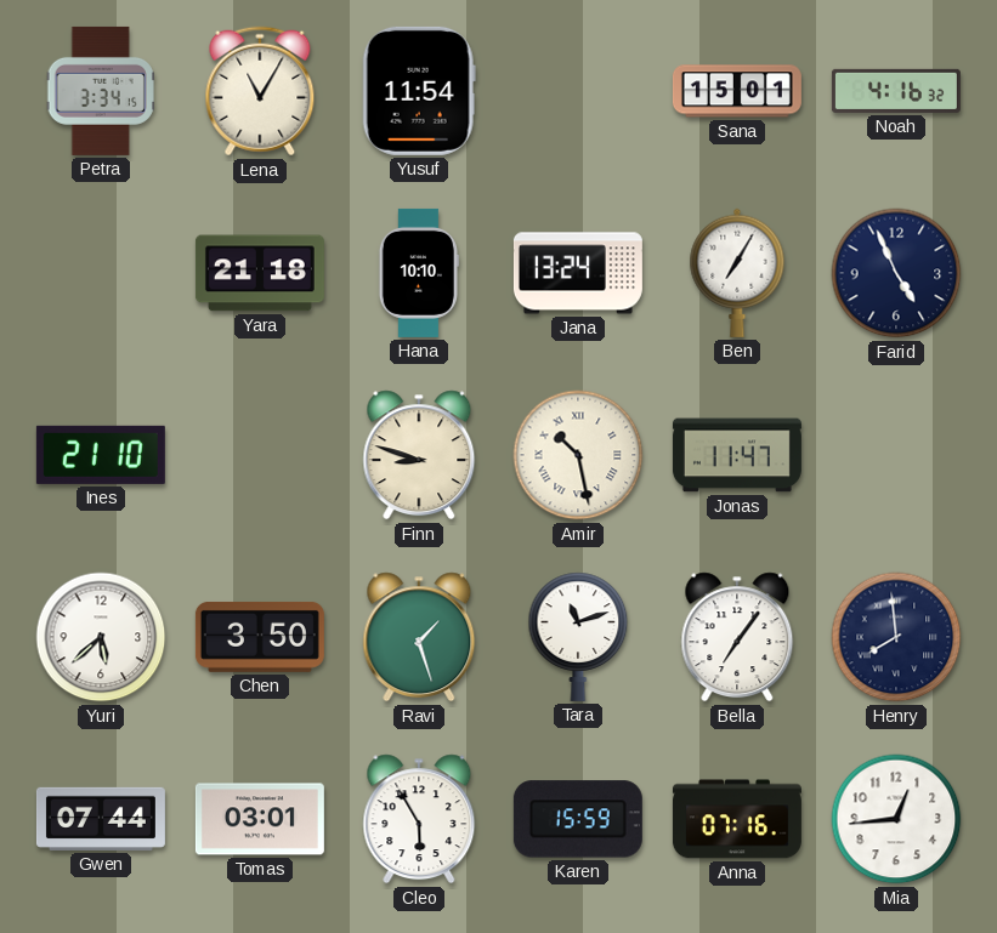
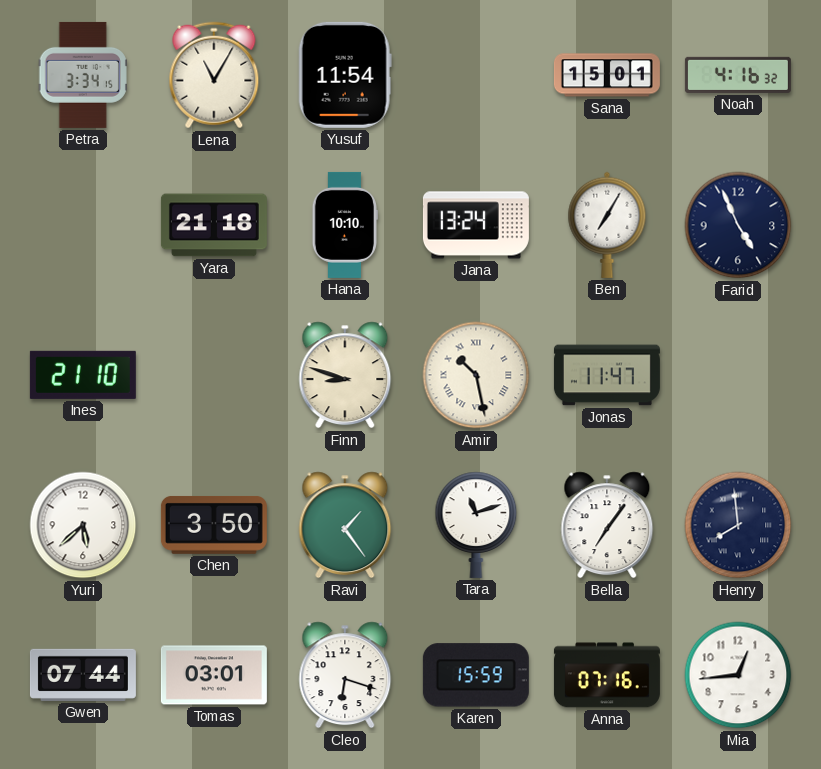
Ravi: 1:27 -> 1:24 (345, 525)
Cleo: 5:55 -> 6:18 (345, 675)
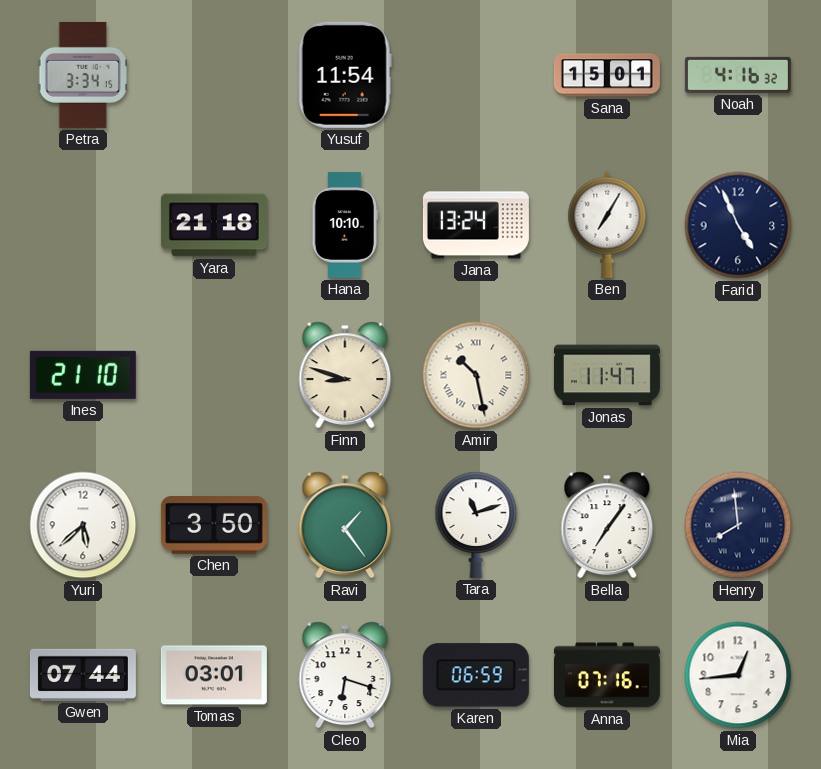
Lena: 11:05 -> none (214, 75)
Karen: 15:59 -> 06:59 (476, 675)
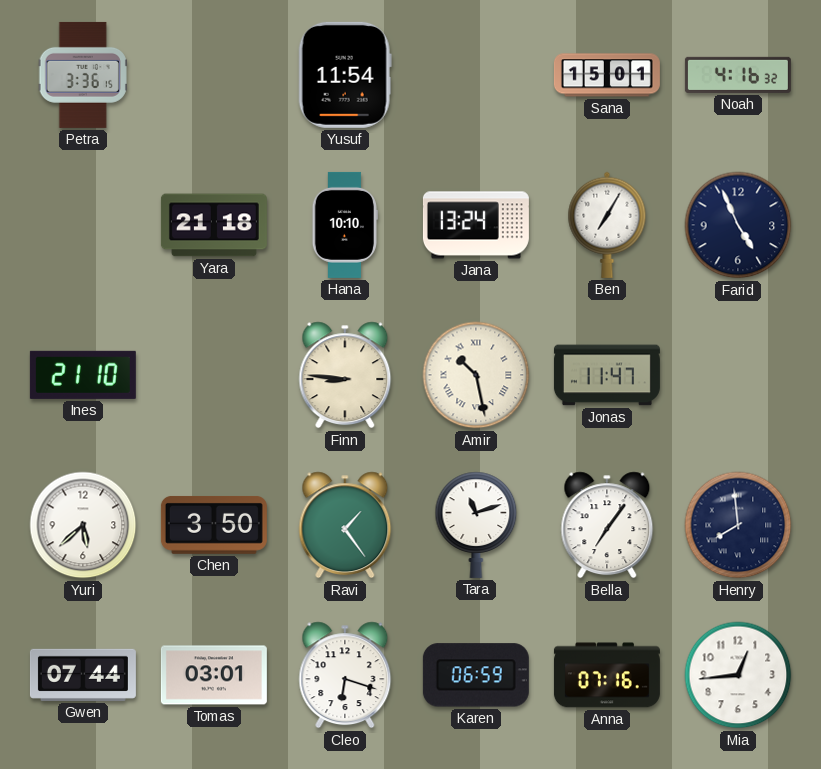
Petra: 3:34 -> 3:36 (83, 75)
Finn: 8:48 -> 8:46 (345, 375)
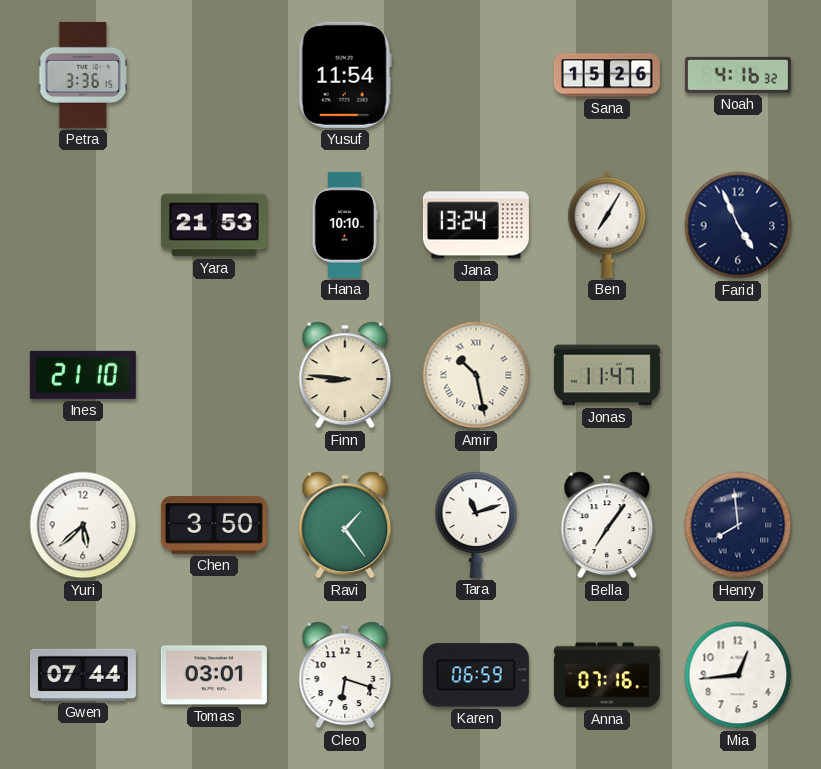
Sana: 15:01 -> 15:26 (607, 75)
Yara: 21:18 -> 21:53 (214, 225)
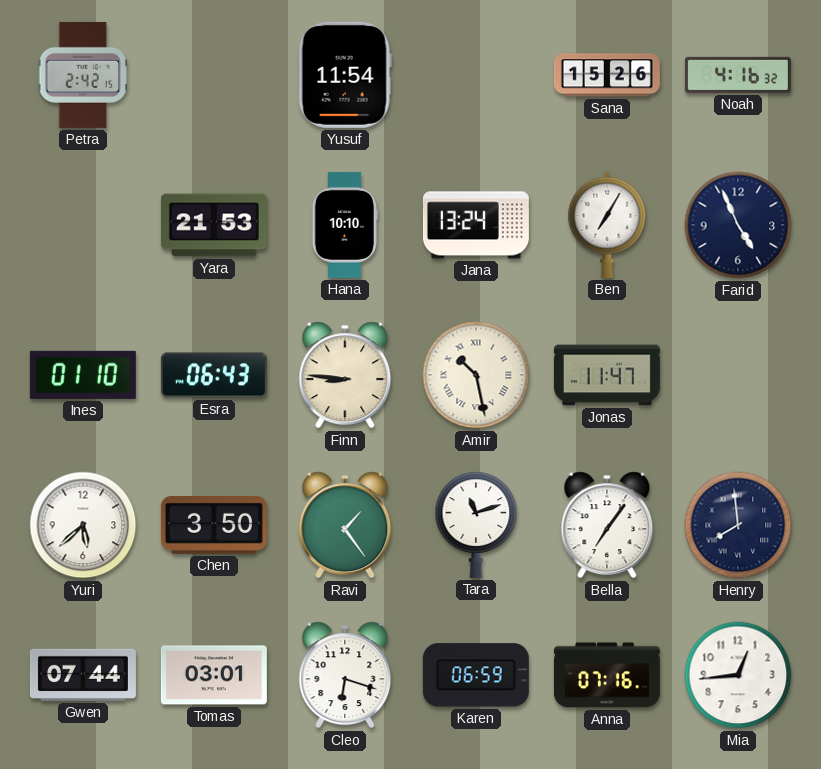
Petra: 3:36 -> 2:42 (83, 75)
Ines: 21:10 -> 01:10 (83, 375)
Esra: none -> 06:43 (214, 375)
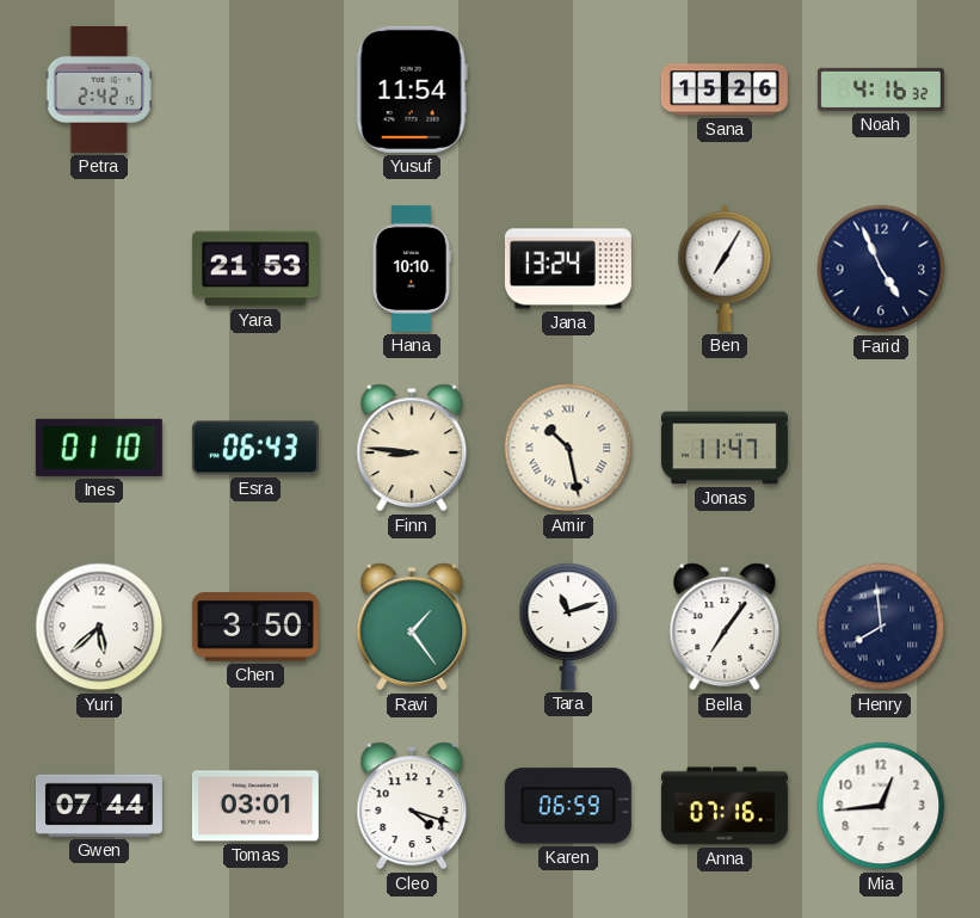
Cleo: 6:18 -> 4:18 (412, 806)
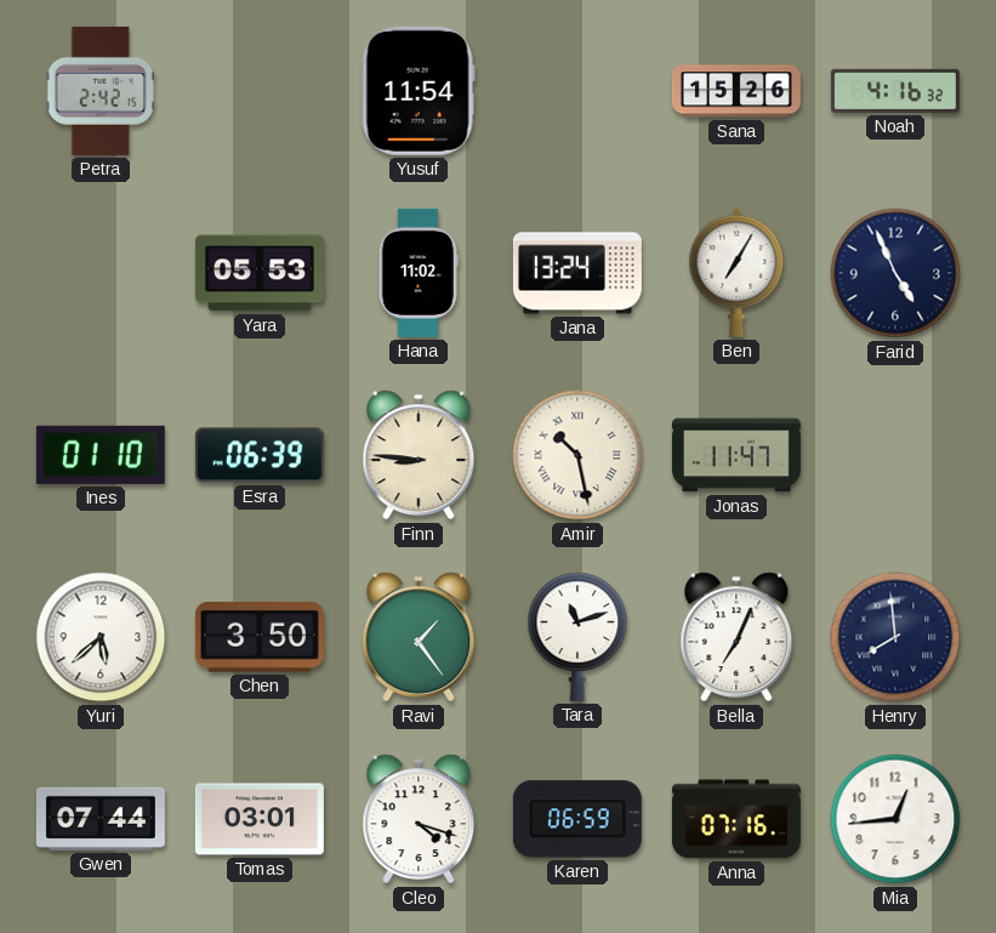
Yara: 21:53 -> 05:53 (260, 273)
Hana: 10:10 -> 11:02 (419, 273)
Esra: 06:43 -> 06:39 (260, 455)
Bella: 7:06 -> 7:04 (736, 637)
